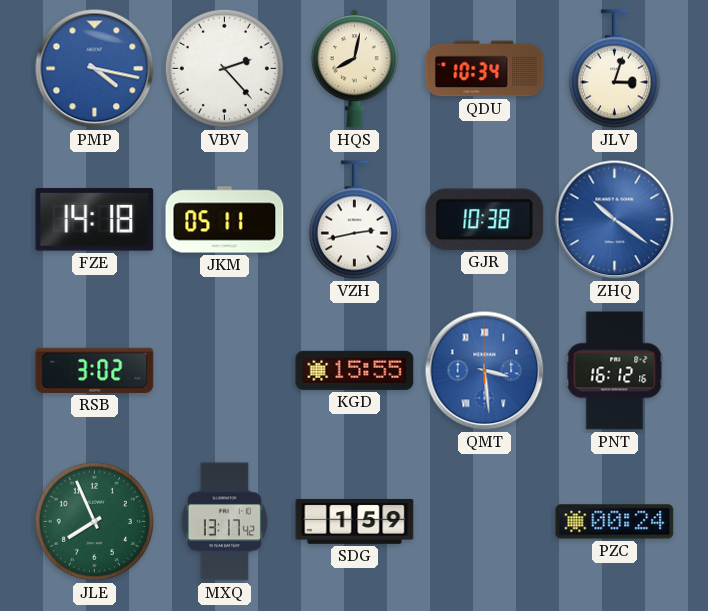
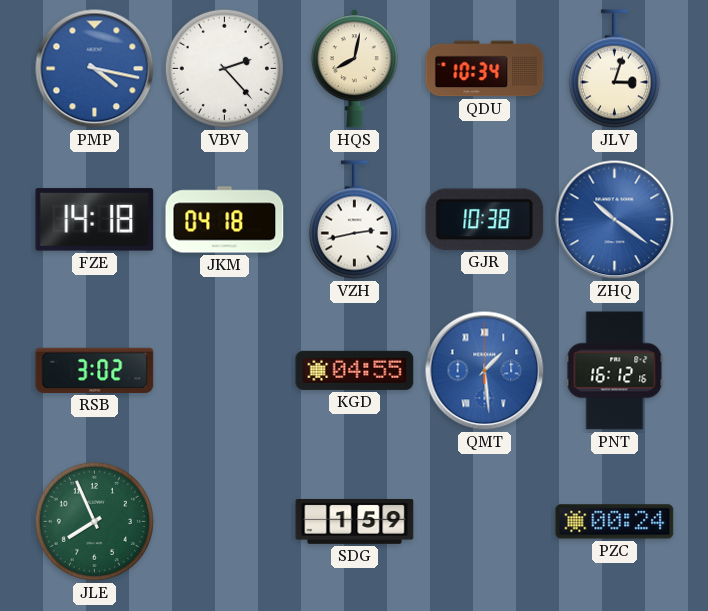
JKM: 05:11 -> 04:18 (225, 220)
KGD: 15:55 -> 04:55 (355, 370)
QMT: 3:29 -> 1:29 (485, 371)
MXQ: 13:17 -> none (224, 522)
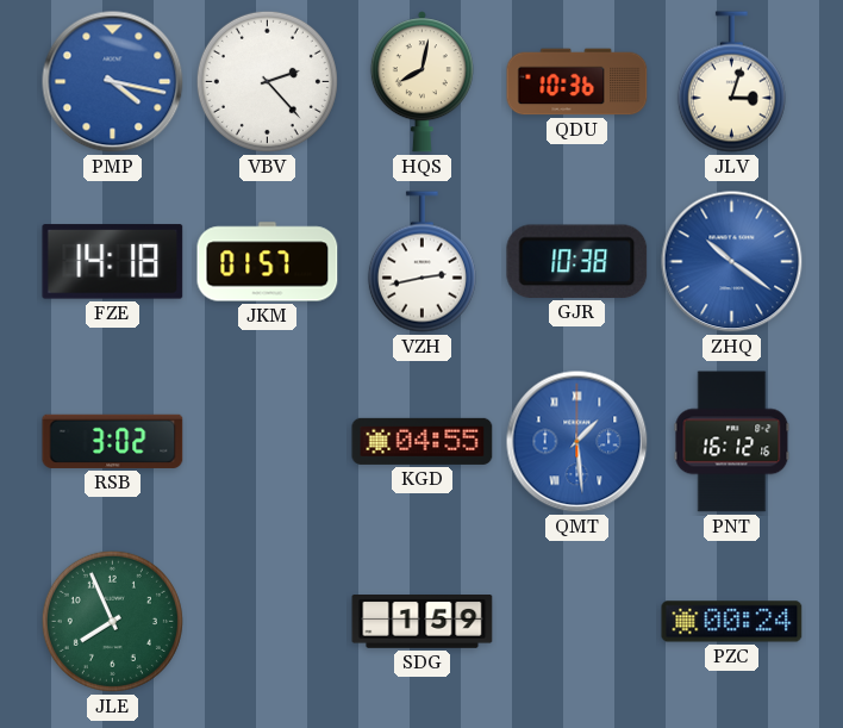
QDU: 10:34 -> 10:36 (577, 82)
JKM: 04:18 -> 01:57 (268, 262)
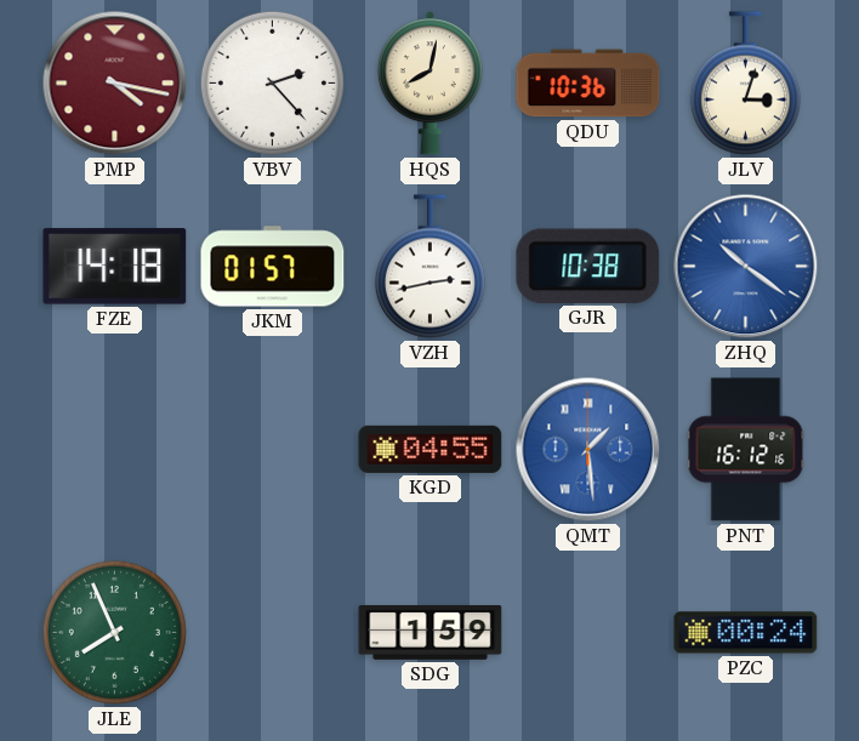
PMP dial: blue -> burgundy (115, 84)
RSB: 3:02 -> none (113, 441)
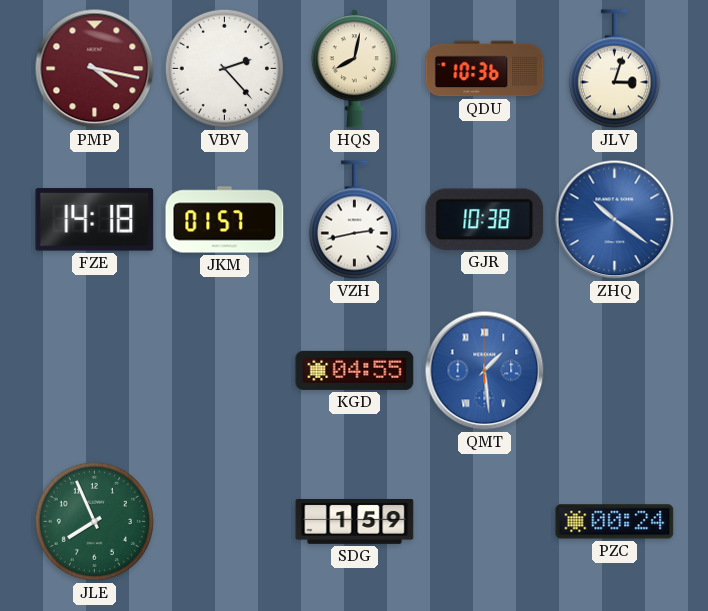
PNT: 16:12 -> none (746, 450)
